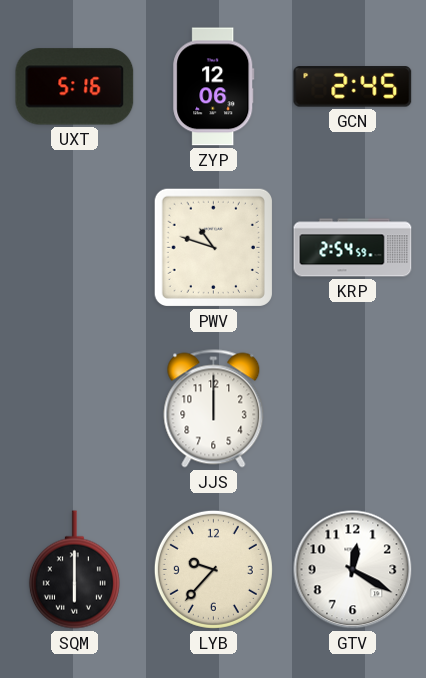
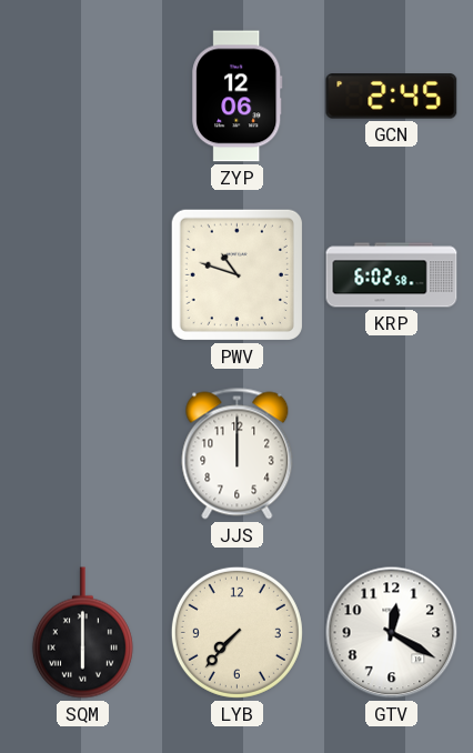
UXT: 5:16 -> none (75, 87)
KRP: 2:54 -> 6:02 (392, 275)
LYB: 9:37 -> 7:37 (236, 632)
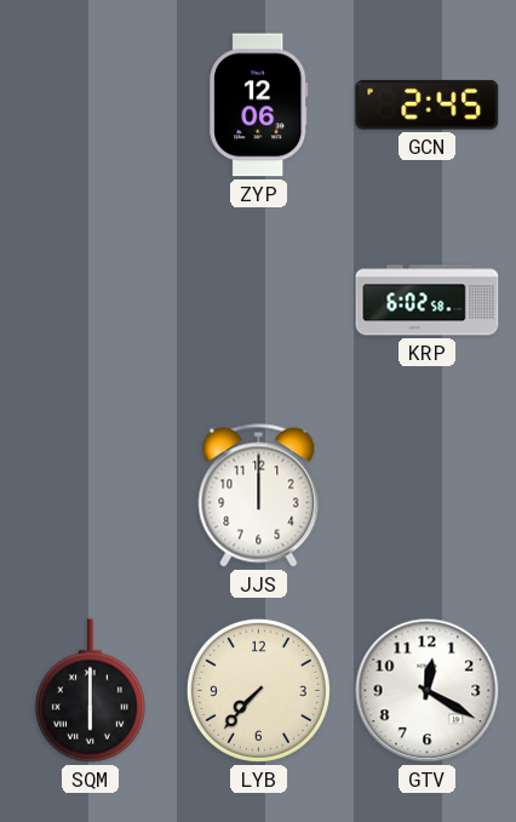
PWV: 10:48 -> none (236, 274)
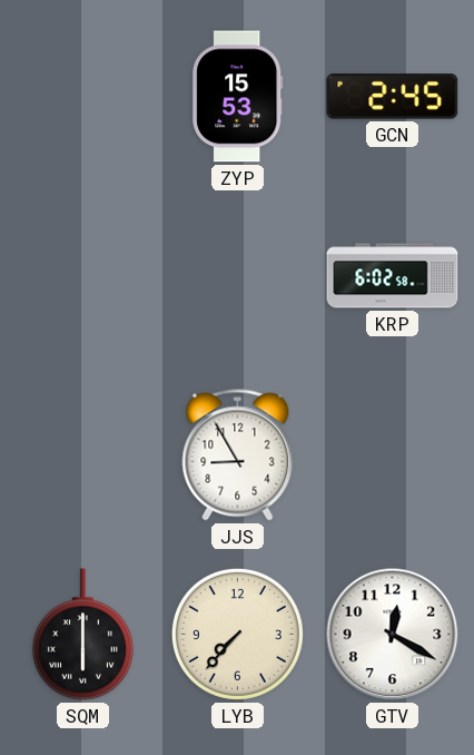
ZYP: 12:06 -> 15:53 (238, 97)
JJS: 12:00 -> 8:55 (238, 455)
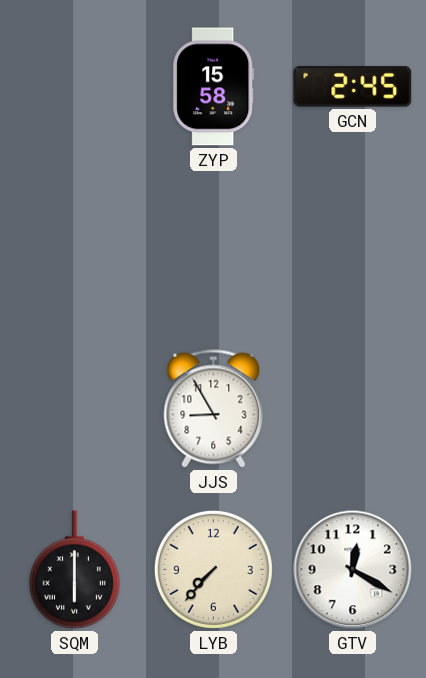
ZYP: 15:53 -> 15:58 (214, 87)
KRP: 6:02 -> none (393, 276)
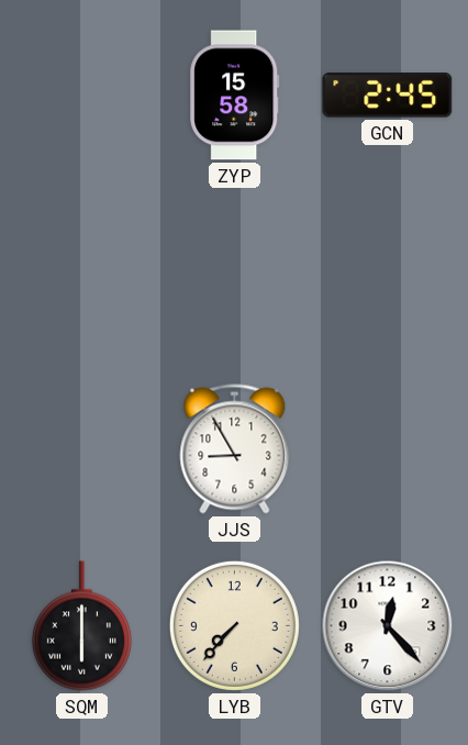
GTV: 12:20 -> 12:23 (388, 626)
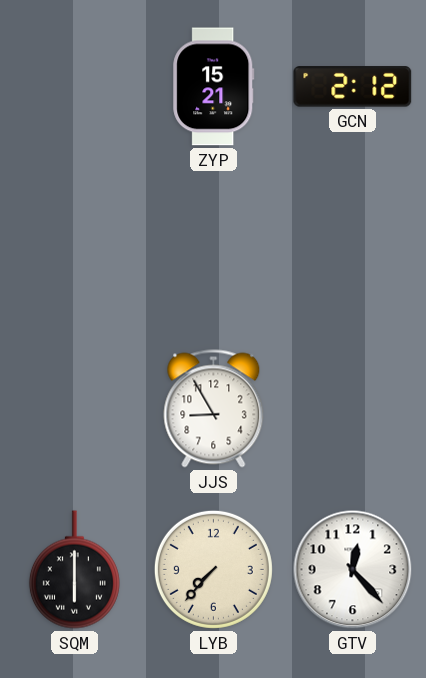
ZYP: 15:58 -> 15:21 (214, 87)
GCN: 2:45 -> 2:12 (353, 87)
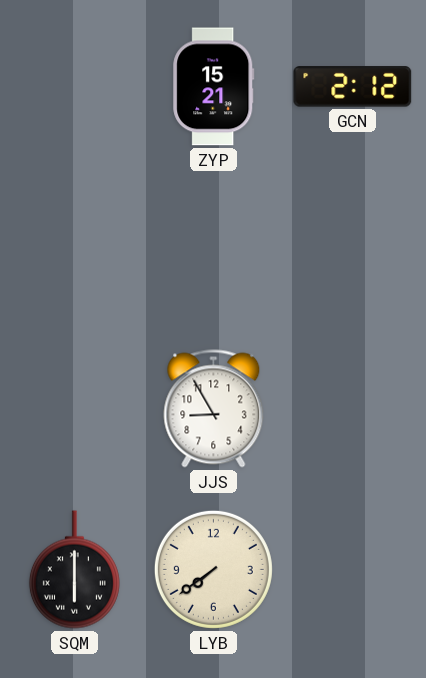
LYB: 7:37 -> 7:39 (213, 569)
GTV: 12:23 -> none (353, 570)
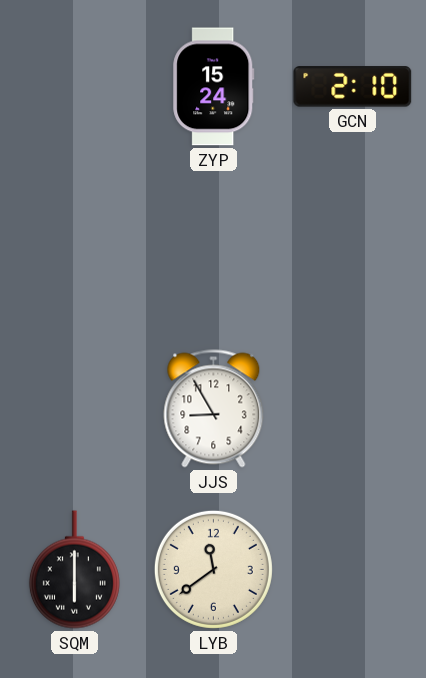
ZYP: 15:21 -> 15:24 (214, 87)
GCN: 2:12 -> 2:10 (353, 87)
LYB: 7:39 -> 11:39 (213, 569)
